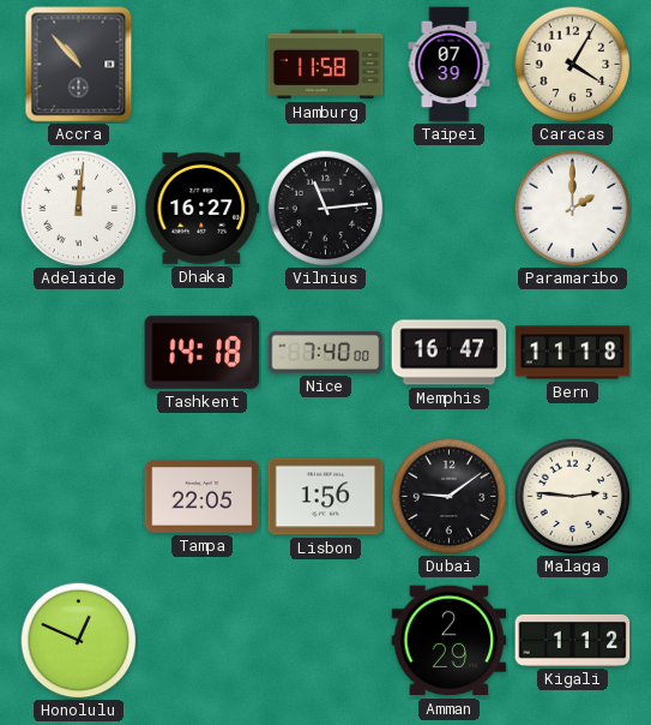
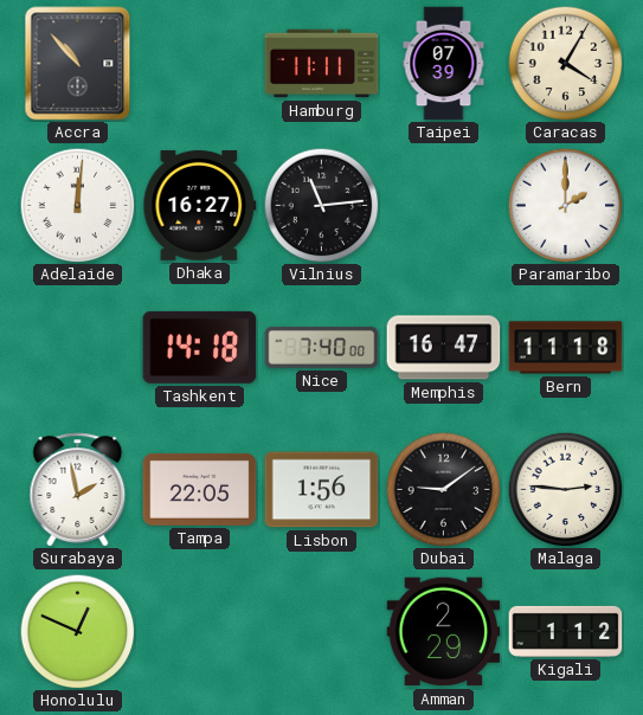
Hamburg: 11:58 -> 11:11 (322, 64)
Surabaya: none -> 1:58 (78, 490)
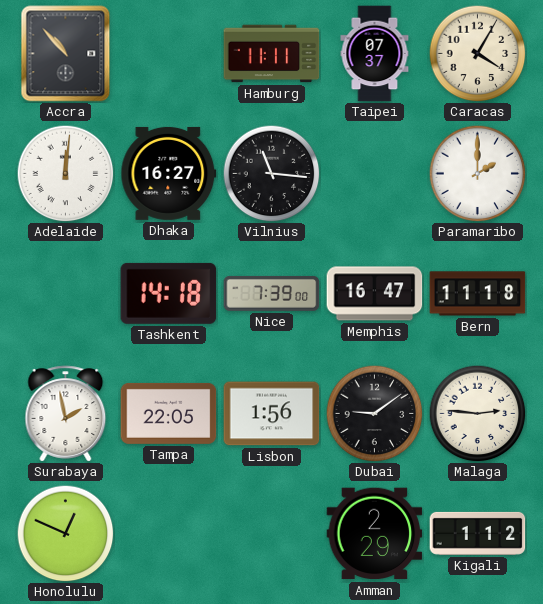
Taipei: 07:39 -> 07:37 (375, 54)
Vilnius: 11:14 -> 11:16 (271, 173)
Nice: 7:40 -> 7:39 (272, 293)
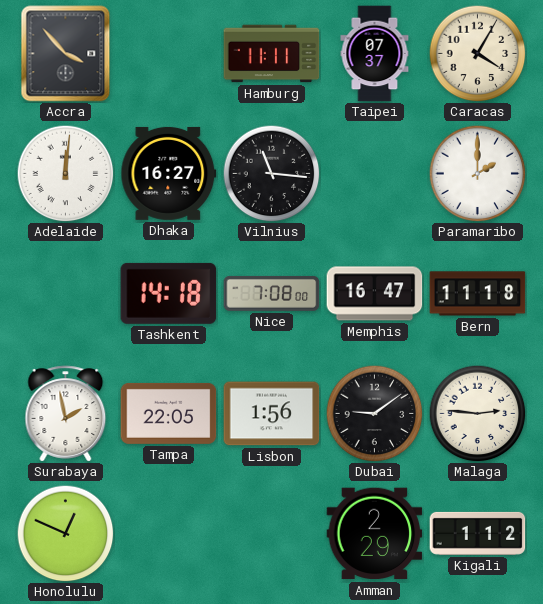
Accra: 10:53 -> 3:53 (66, 54)
Nice: 7:39 -> 7:08 (272, 293)
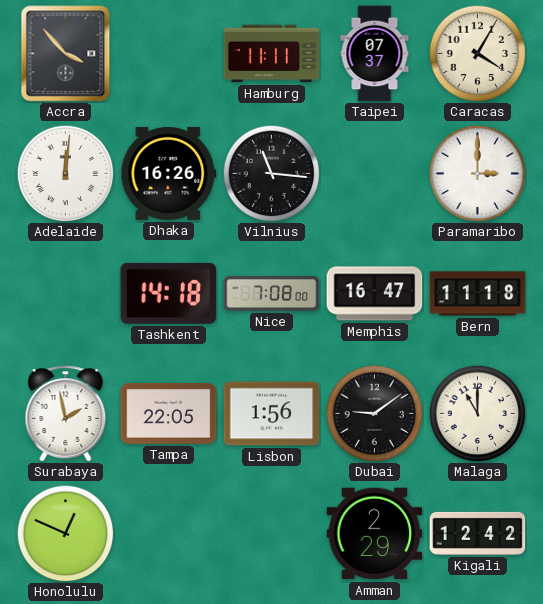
Dhaka: 16:27 -> 16:26 (169, 173)
Paramaribo: 2:00 -> 3:00 (477, 173)
Malaga: 2:46 -> 11:00 (477, 413)
Kigali: 1:12 -> 12:42 (478, 533)
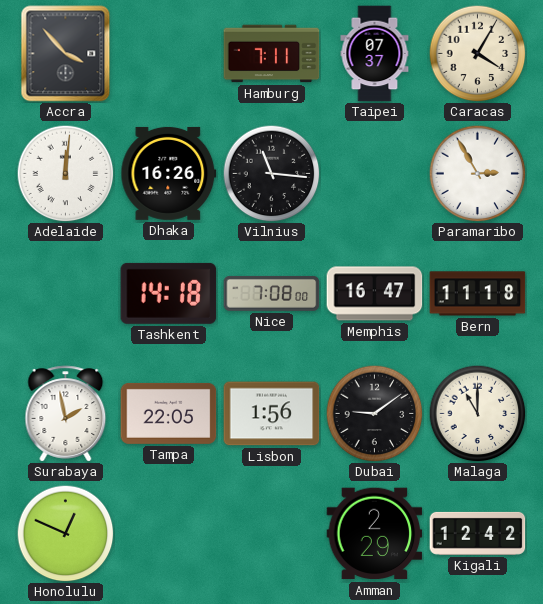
Hamburg: 11:11 -> 7:11 (272, 54)
Paramaribo: 3:00 -> 2:55 (477, 173)
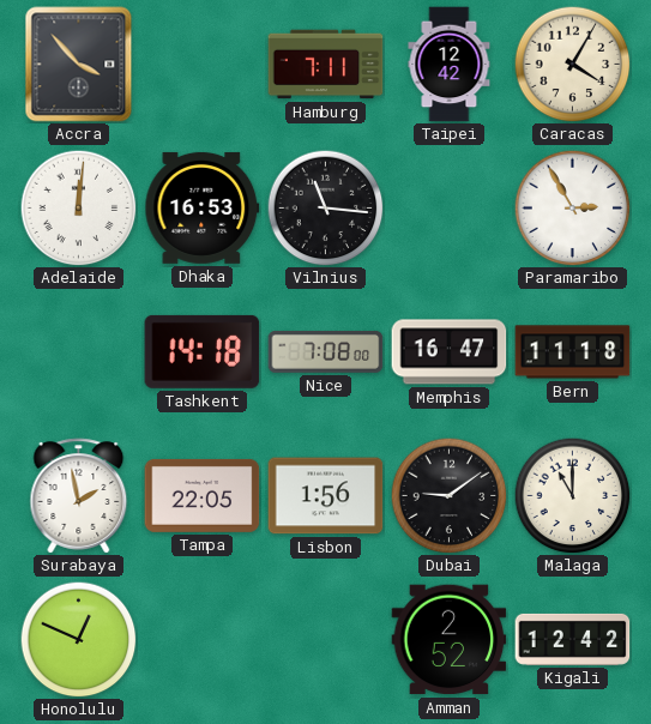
Taipei: 07:37 -> 12:42 (450, 65)
Dhaka: 16:26 -> 16:53 (203, 207)
Amman: 2:29 -> 2:52 (450, 640)
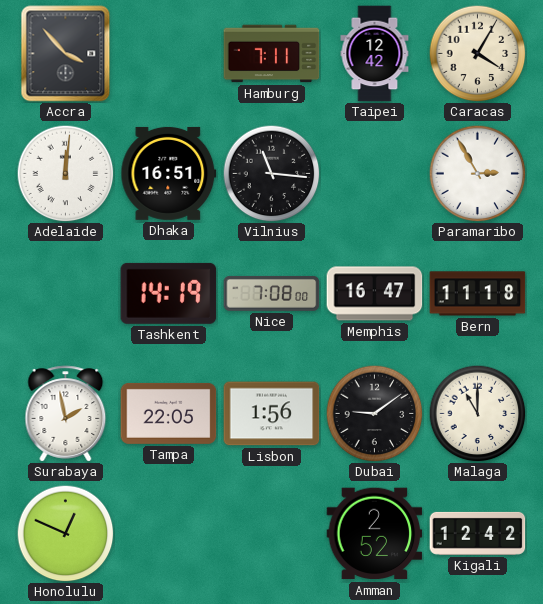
Dhaka: 16:53 -> 16:51 (169, 173)
Tashkent: 14:18 -> 14:19 (169, 293)
